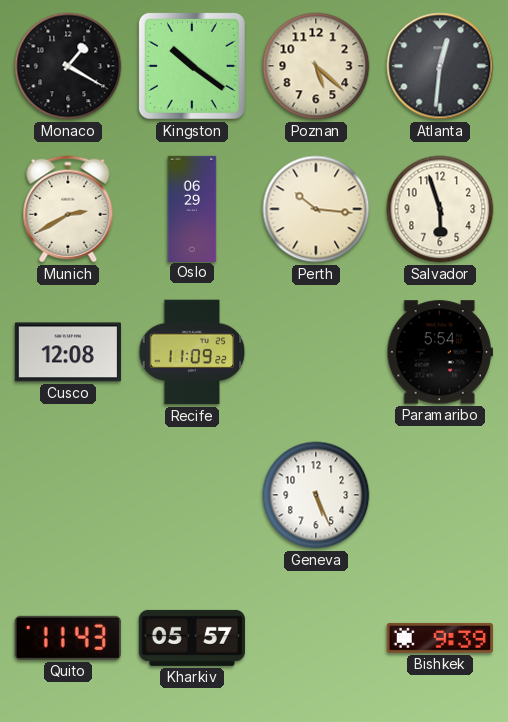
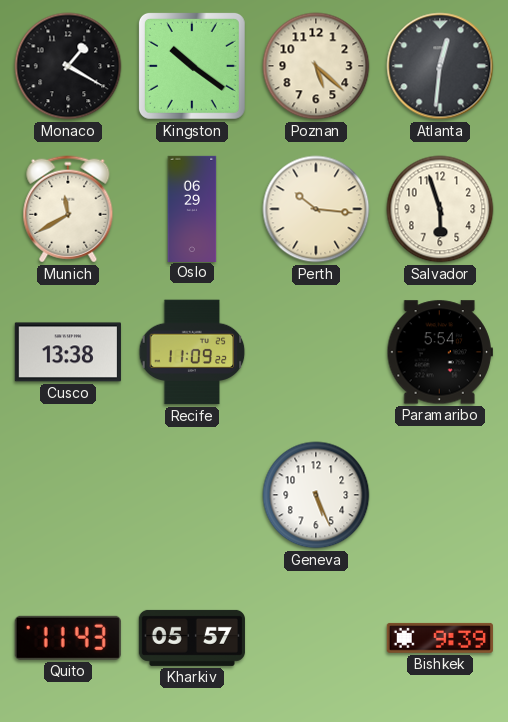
Munich: 2:40 -> 11:40 (68, 209)
Cusco: 12:08 -> 13:38 (68, 352)
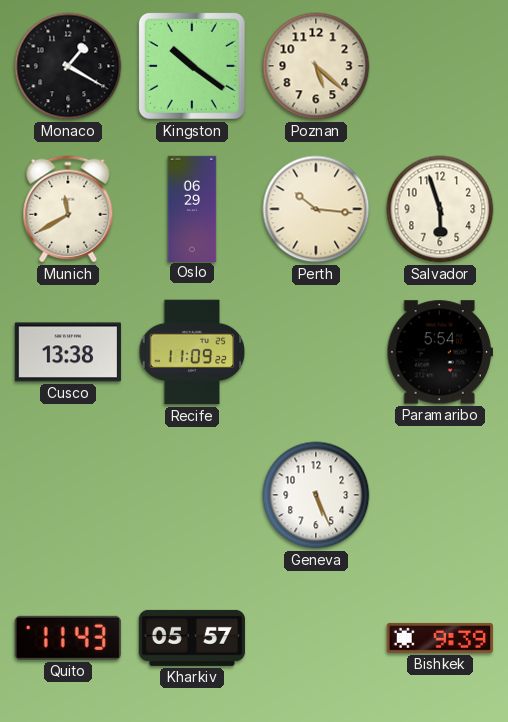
Atlanta: 12:31 -> none (440, 66)
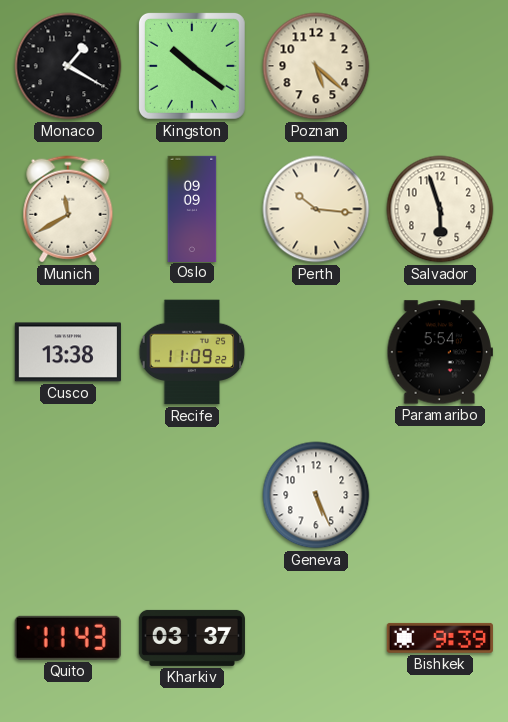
Oslo: 06:29 -> 09:09 (192, 208)
Kharkiv: 05:57 -> 03:37 (192, 638)
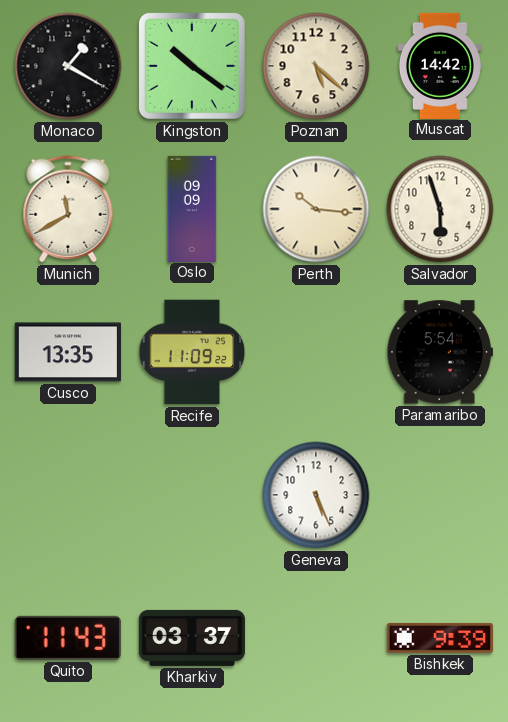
Muscat: none -> 14:42 (440, 65)
Cusco: 13:38 -> 13:35 (68, 352)
